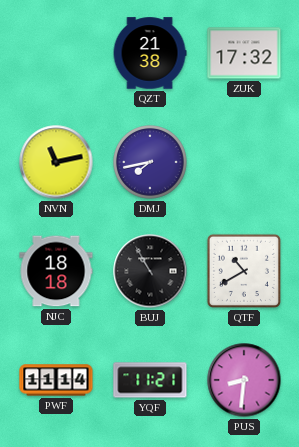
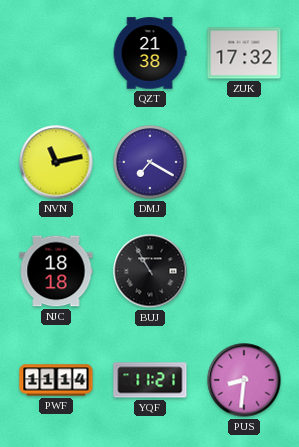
DMJ: 7:43 -> 7:20 (150, 162)
QTF: 10:40 -> none (244, 271)
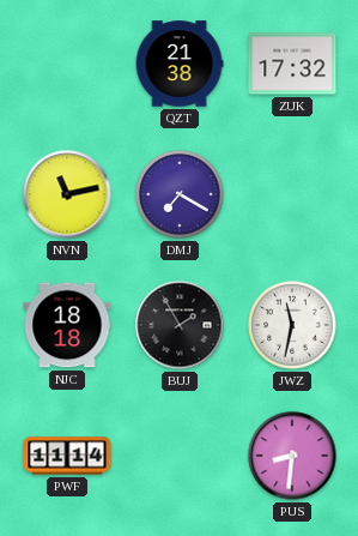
BUJ: 10:55 -> 1:55 (180, 325)
JWZ: none -> 11:32 (292, 325)
YQF: 11:21 -> none (150, 380)
